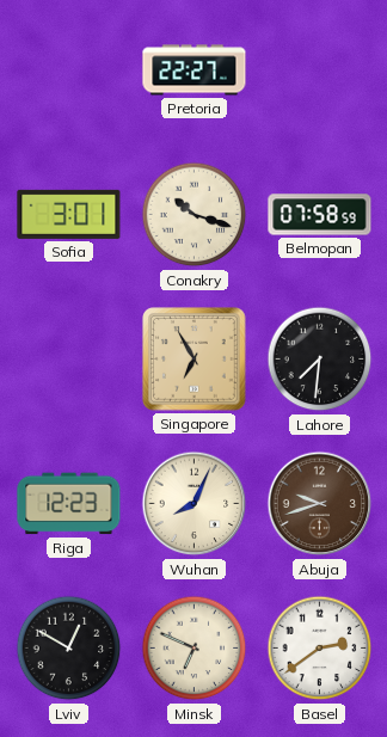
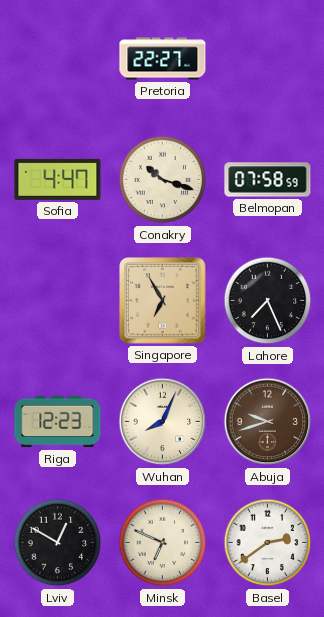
Sofia: 3:01 -> 4:47 (58, 179)
Lahore: 7:31 -> 7:26 (268, 301)
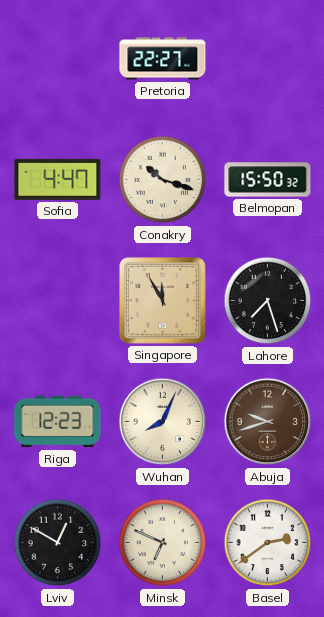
Belmopan: 07:58 -> 15:50 (268, 180)
Singapore: 6:55 -> 11:55 (163, 301)
Lahore: 7:26 -> 7:27 (268, 301)
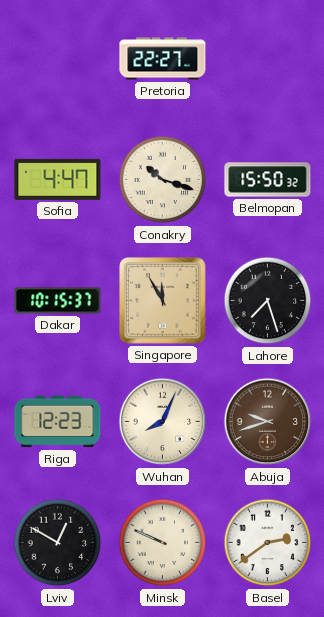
Dakar: none -> 10:15 (58, 301)
Minsk: 6:49 -> 9:49 (163, 543)
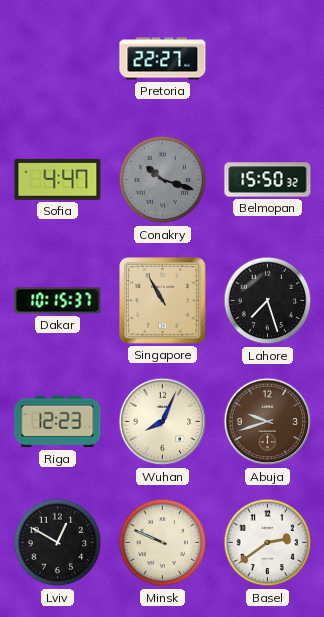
Conakry dial: cream -> grey (163, 180)
Singapore: 11:55 -> 10:55 (163, 301)
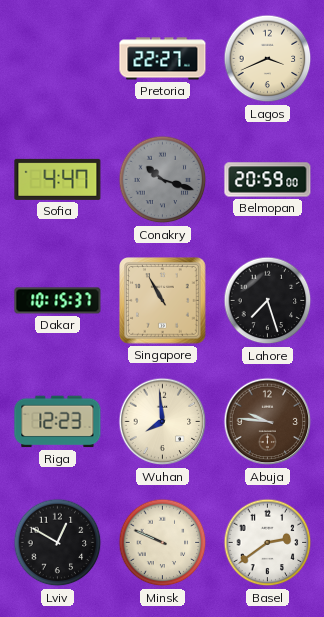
Lagos: none -> 3:41 (268, 59)
Belmopan: 15:50 -> 20:59 (268, 180)
Wuhan: 8:04 -> 7:59 (163, 422)
Abuja: 9:42 -> 9:46 (268, 422)
